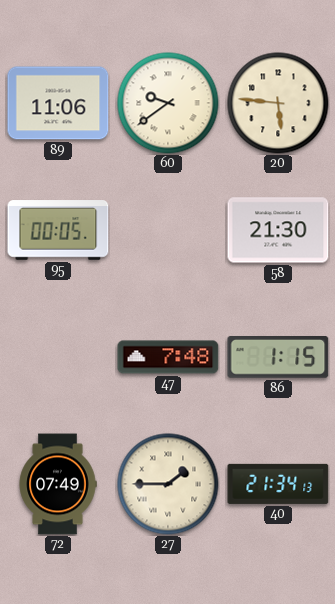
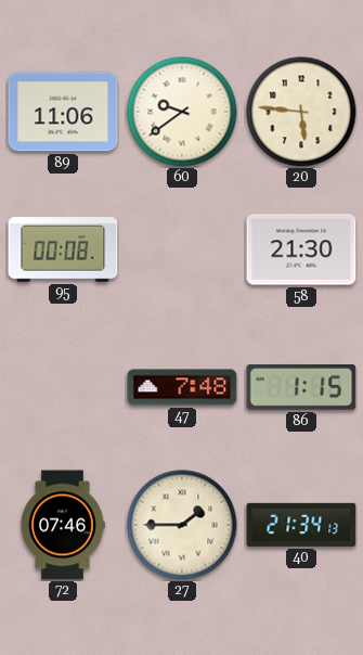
95: 00:05 -> 00:08 (63, 249)
72: 07:49 -> 07:46 (63, 525)
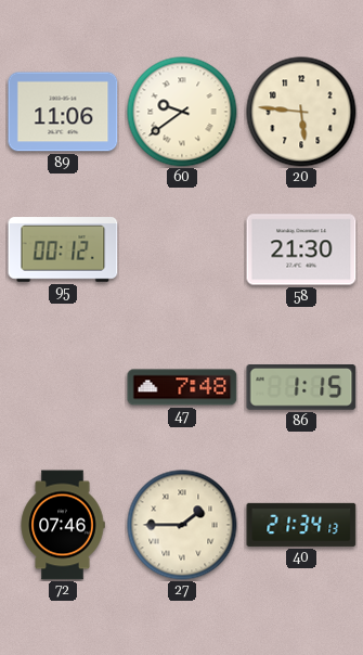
95: 00:08 -> 00:12 (63, 249)
